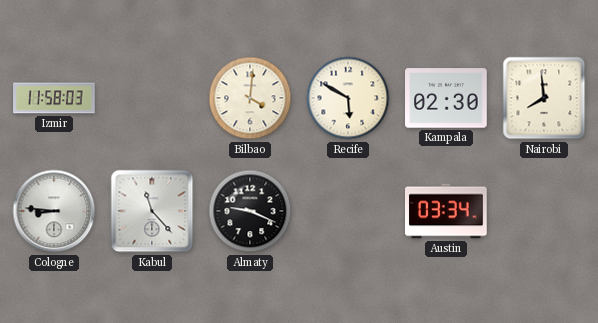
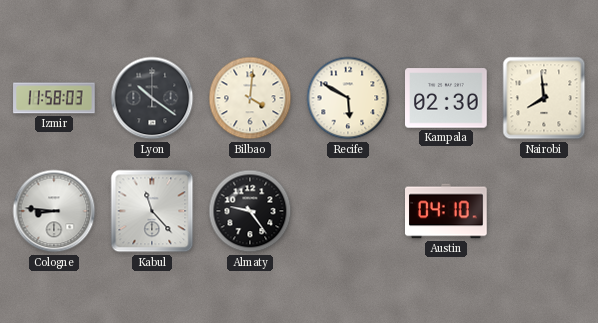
Lyon: none -> 10:21 (152, 98)
Almaty: 9:19 -> 9:24 (250, 211)
Austin: 03:34 -> 04:10 (447, 211)
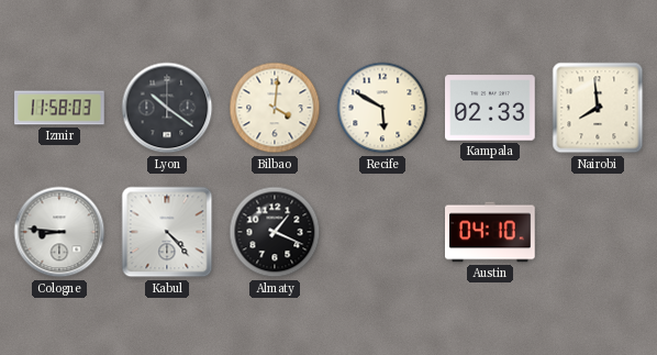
Kampala: 02:30 -> 02:33 (491, 108)
Kabul: 11:23 -> 4:23 (167, 232)
Almaty: 9:24 -> 1:19 (275, 232)
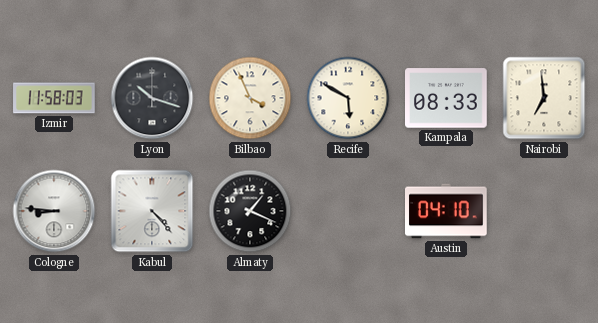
Lyon: 10:21 -> 10:18 (152, 98)
Bilbao: 4:01 -> 3:56 (250, 98)
Kampala: 02:33 -> 08:33 (447, 98)
Nairobi: 7:59 -> 6:59 (544, 98)
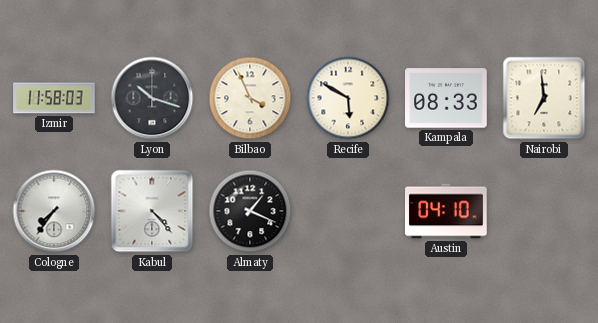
Cologne: 8:46 -> 7:36 (54, 211)
